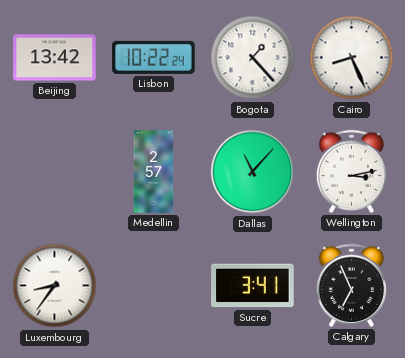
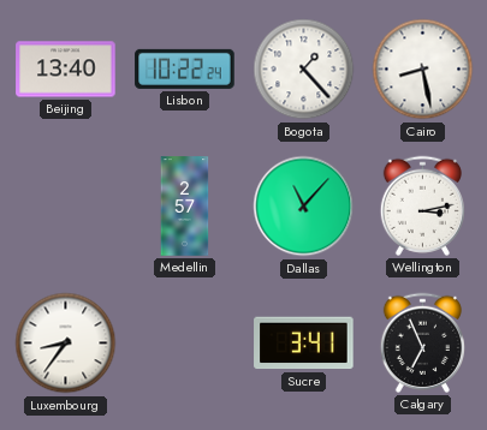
Beijing: 13:42 -> 13:40 (66, 70)
Cairo: 8:26 -> 8:28 (423, 70)
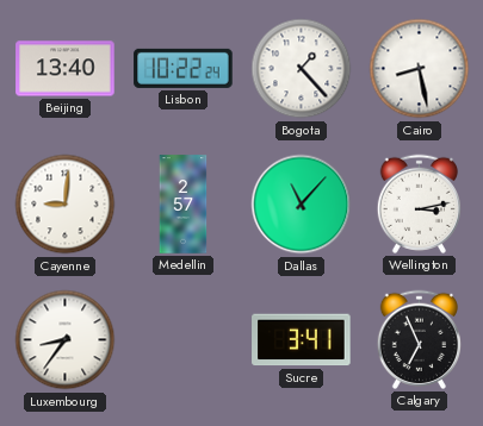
Cayenne: none -> 9:01 (66, 205)
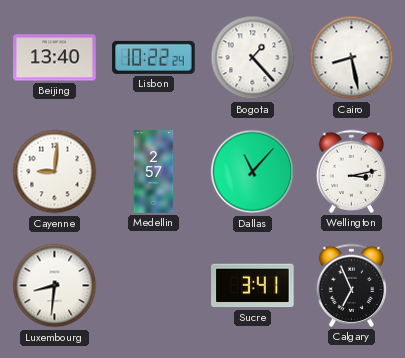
Luxembourg: 8:36 -> 8:31 (55, 286)
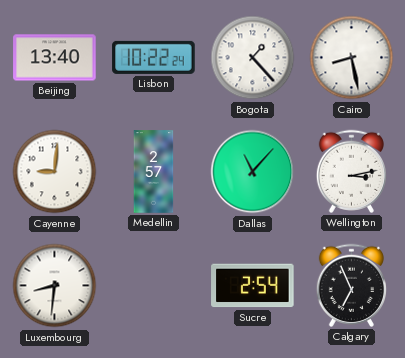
Sucre: 3:41 -> 2:54 (253, 286)
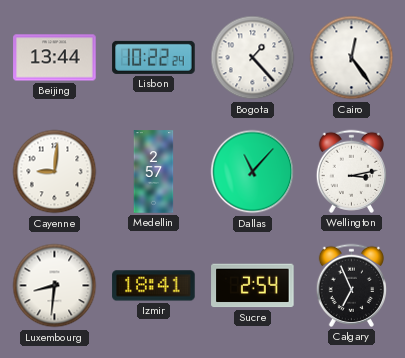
Beijing: 13:40 -> 13:44 (55, 58)
Cairo: 8:28 -> 12:24 (352, 58)
Izmir: none -> 18:41 (154, 286)
